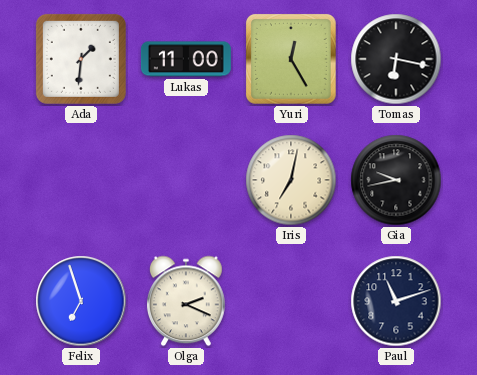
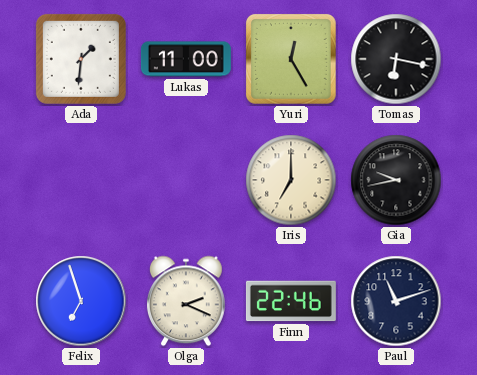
Iris: 7:02 -> 7:00 (291, 180)
Finn: none -> 22:46 (291, 301)
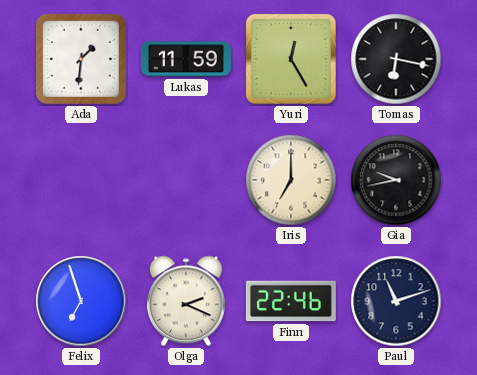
Lukas: 11:00 -> 11:59 (186, 59)
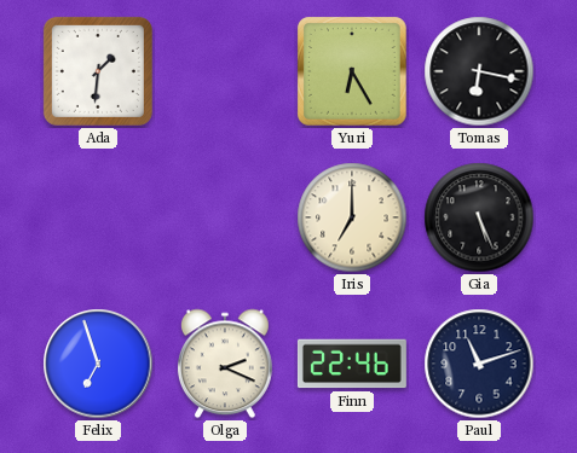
Lukas: 11:59 -> none (186, 59)
Yuri: 12:25 -> 6:25 (352, 71)
Gia: 9:43 -> 5:26 (479, 217)
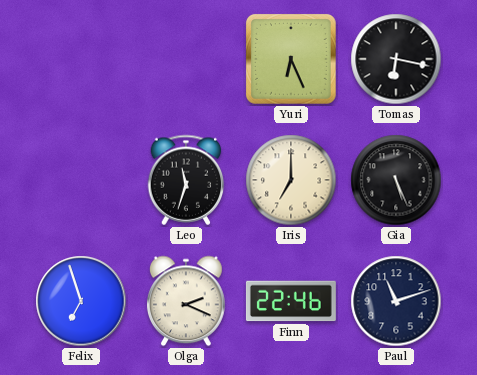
Ada: 1:31 -> none (98, 71)
Yuri: 6:25 -> 6:26 (291, 59)
Leo: none -> 11:33 (186, 180)
